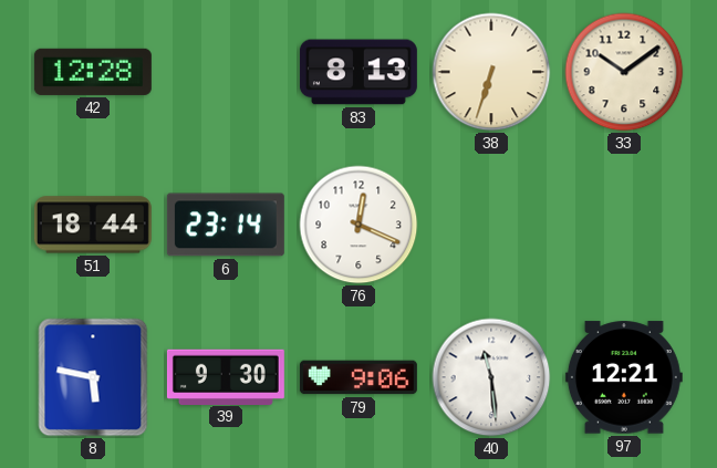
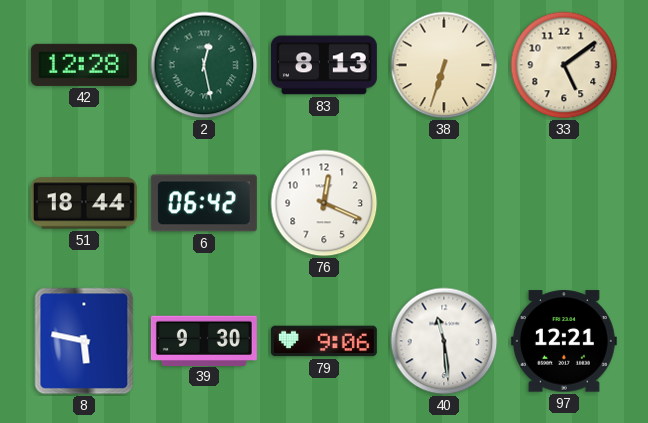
2: none -> 12:28 (204, 65)
33: 10:09 -> 5:09 (564, 65)
6: 23:14 -> 06:42 (204, 203)
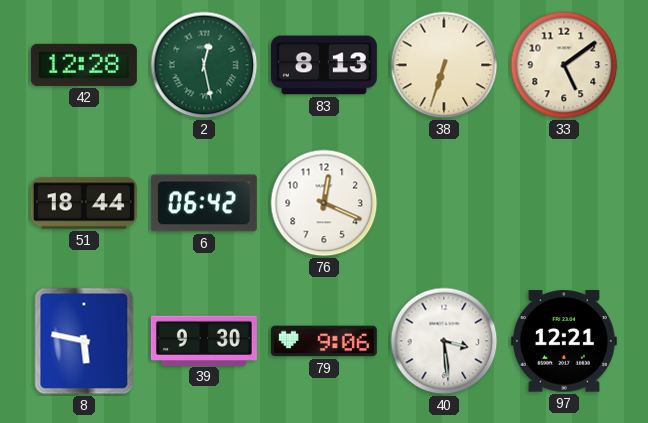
40: 11:29 -> 3:29 (444, 341)
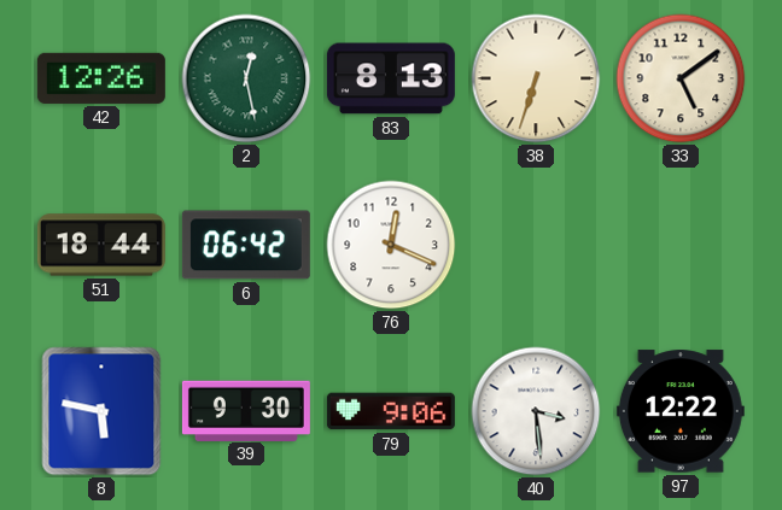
42: 12:28 -> 12:26 (101, 78)
97: 12:21 -> 12:22 (681, 411)
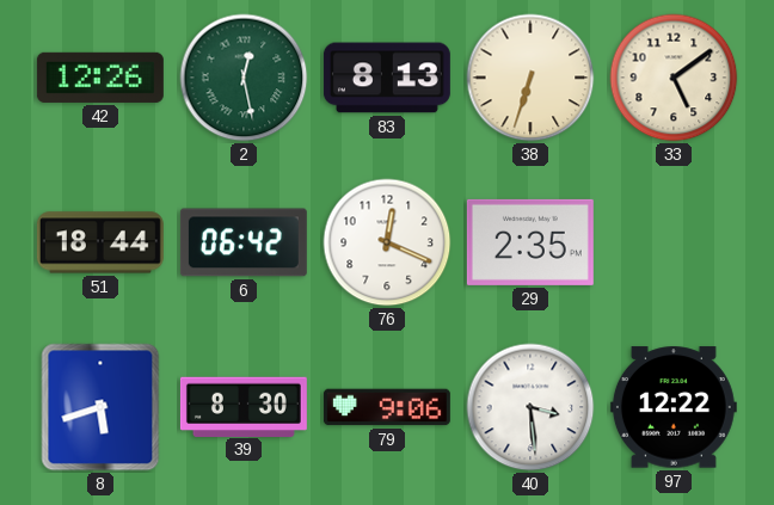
29: none -> 2:35 (530, 242)
8: 5:47 -> 5:42 (100, 407)
39: 9:30 -> 8:30 (244, 406)
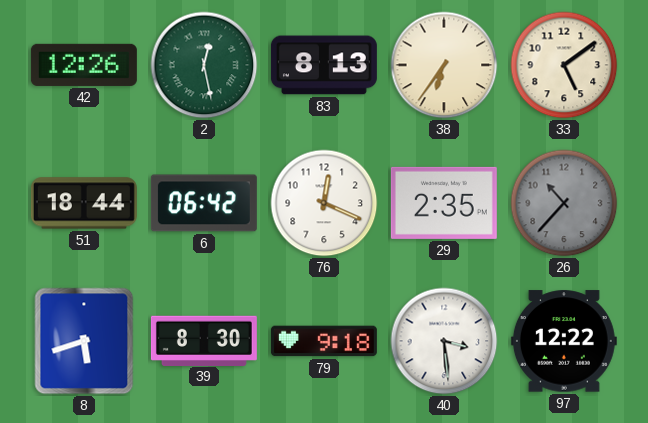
38: 6:33 -> 6:36 (444, 65)
26: none -> 10:37 (564, 203)
79: 9:06 -> 9:18 (324, 341)
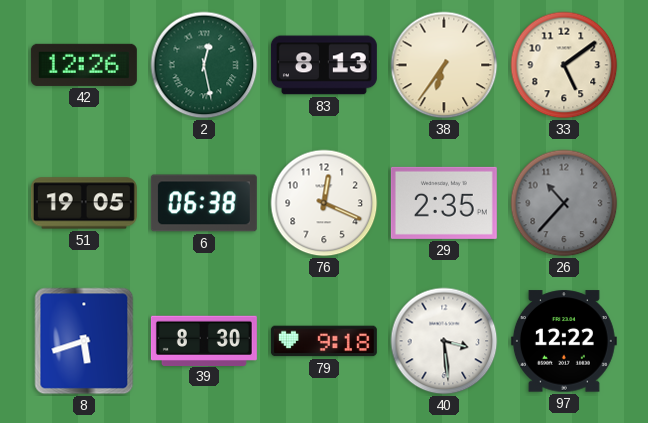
51: 18:44 -> 19:05 (84, 203)
6: 06:42 -> 06:38 (204, 203)
